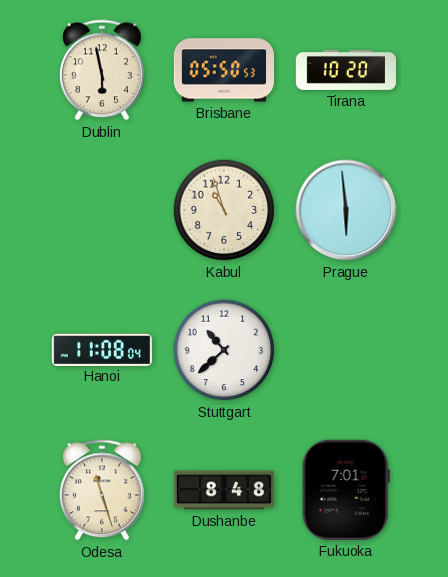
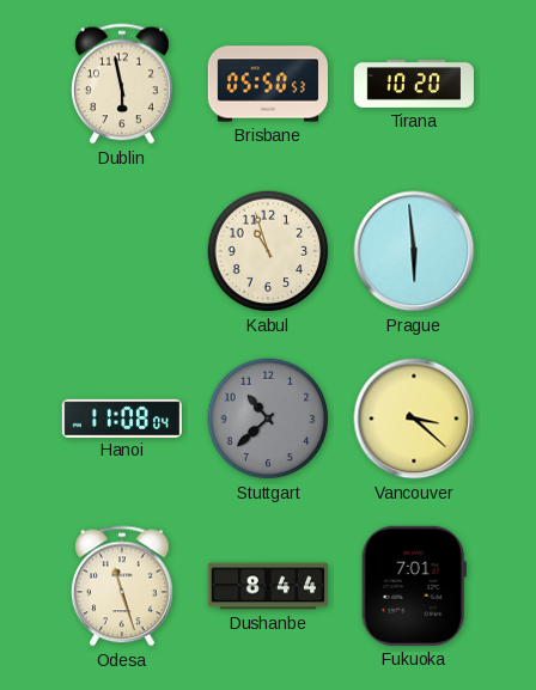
Stuttgart dial: white -> grey (268, 419)
Vancouver: none -> 3:22 (414, 419)
Dushanbe: 8:48 -> 8:44 (267, 586)
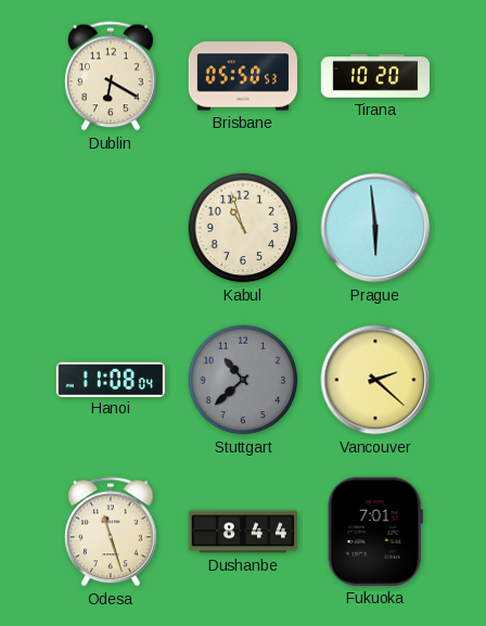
Dublin: 5:58 -> 6:20 (112, 76)
Vancouver: 3:22 -> 2:22 (375, 380)
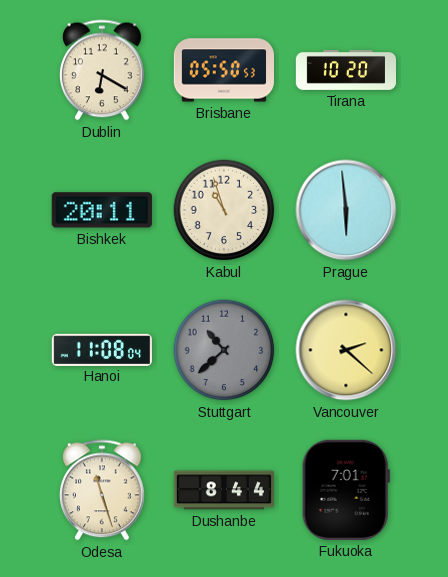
Bishkek: none -> 20:11 (102, 210)
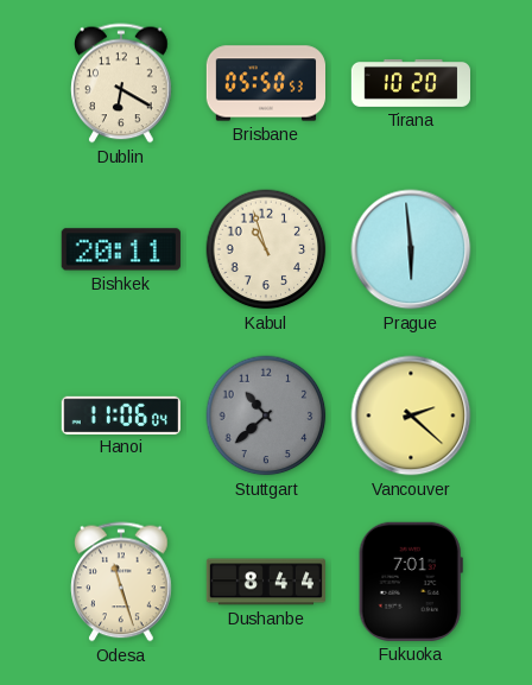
Hanoi: 11:08 -> 11:06 (120, 414)
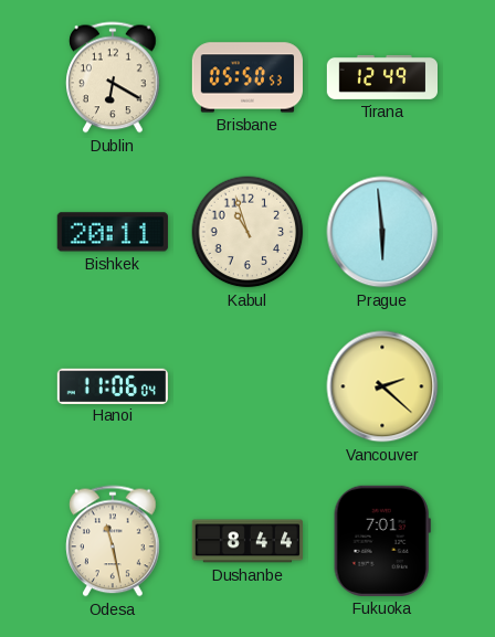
Tirana: 10:20 -> 12:49 (382, 77)
Stuttgart: 10:38 -> none (266, 416)
Odesa: 11:27 -> 11:28 (114, 541)
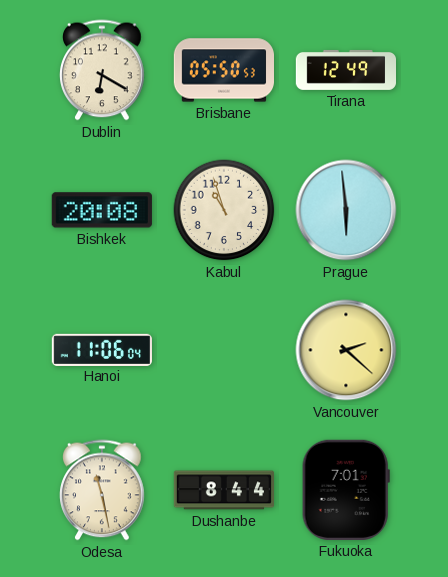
Bishkek: 20:11 -> 20:08 (102, 210)
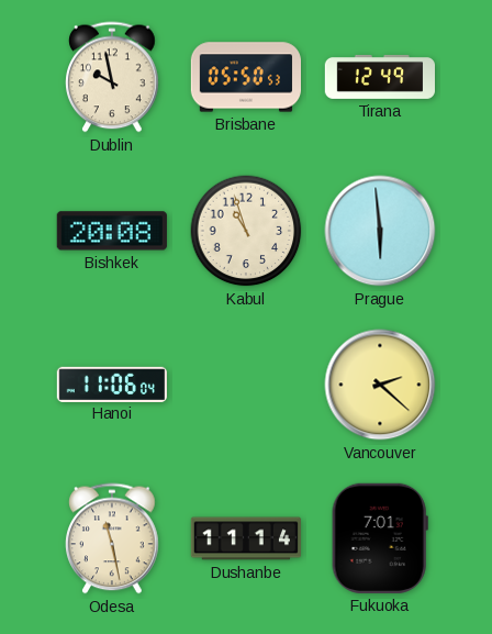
Dublin: 6:20 -> 9:58 (113, 77)
Dushanbe: 8:44 -> 11:14 (245, 538)
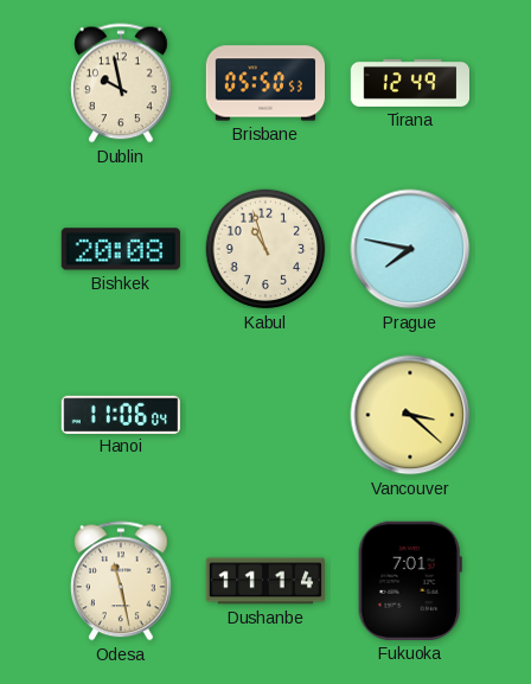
Prague: 5:59 -> 7:47 (410, 249)
Vancouver: 2:22 -> 3:22 (410, 415)
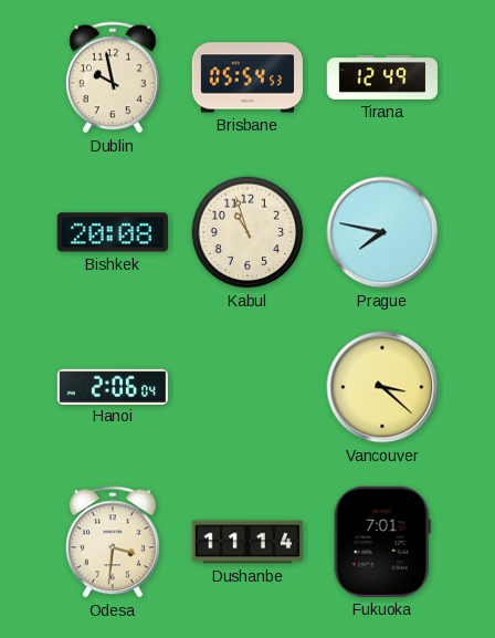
Brisbane: 05:50 -> 05:54 (246, 77)
Hanoi: 11:06 -> 2:06 (112, 386)
Odesa: 11:28 -> 3:31 (114, 542)
